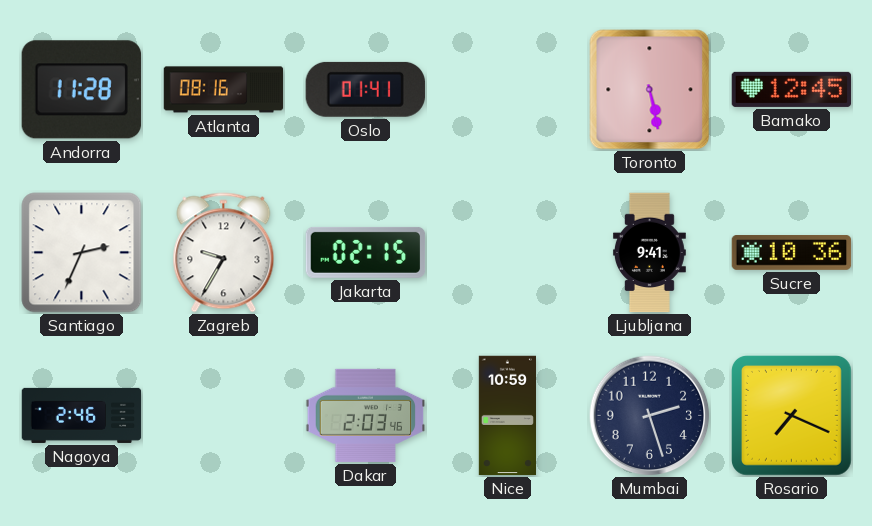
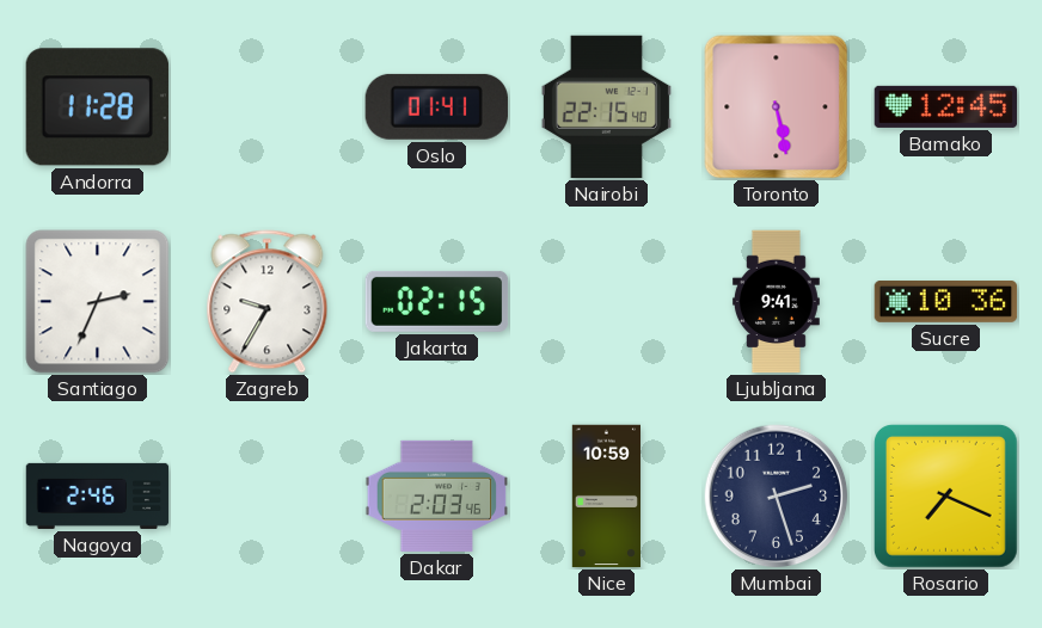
Atlanta: 08:16 -> none (224, 90)
Nairobi: none -> 22:15 (606, 107)
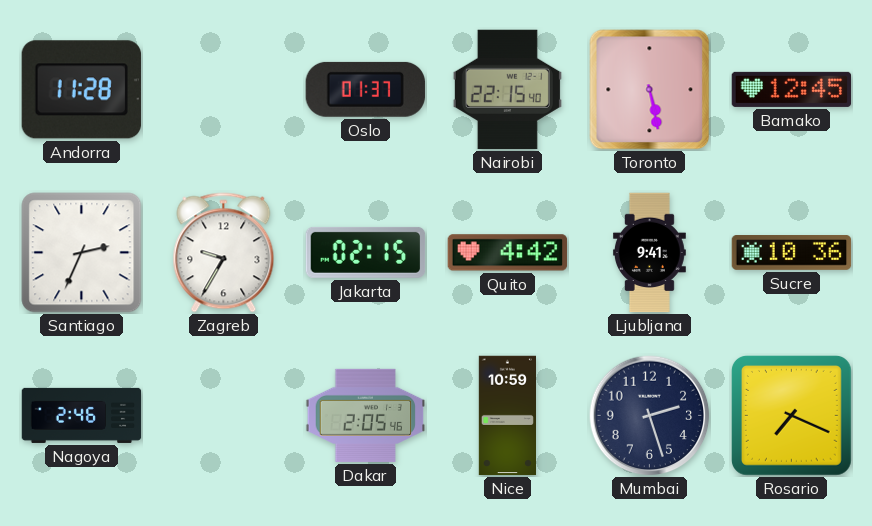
Oslo: 01:41 -> 01:37 (365, 89)
Quito: none -> 4:42 (508, 253)
Dakar: 2:03 -> 2:05 (366, 415)
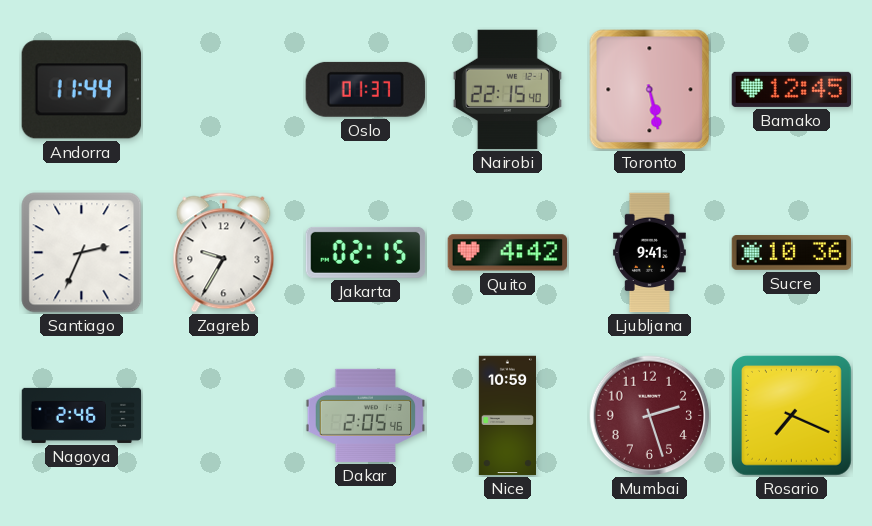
Andorra: 11:28 -> 11:44 (81, 90)
Mumbai dial: navy -> burgundy (650, 416)
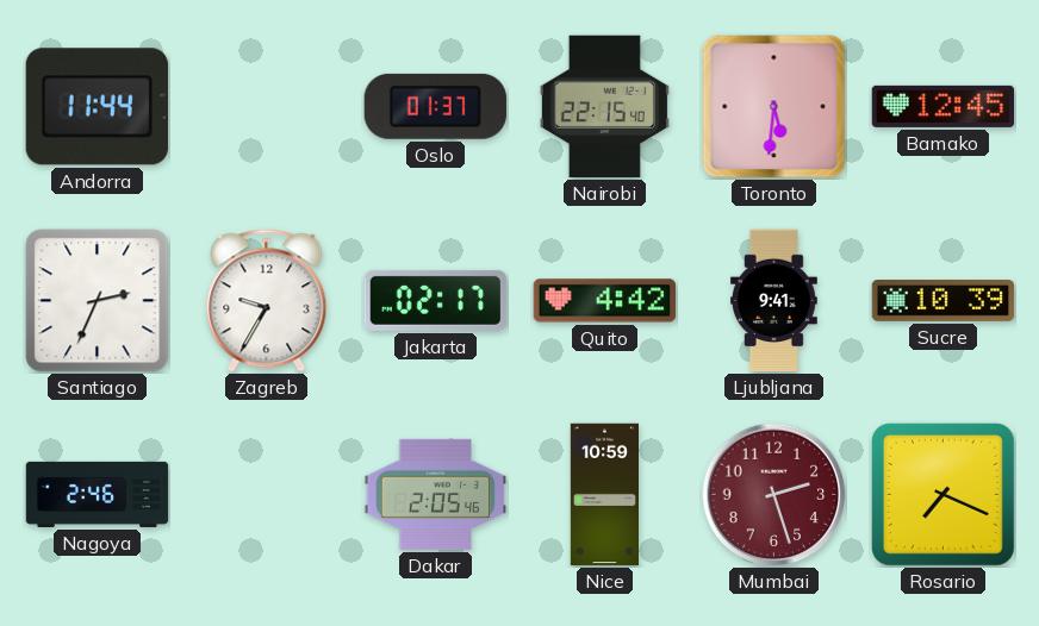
Toronto: 5:28 -> 5:31 (774, 107)
Jakarta: 02:15 -> 02:17 (436, 300)
Sucre: 10:36 -> 10:39 (944, 301)
